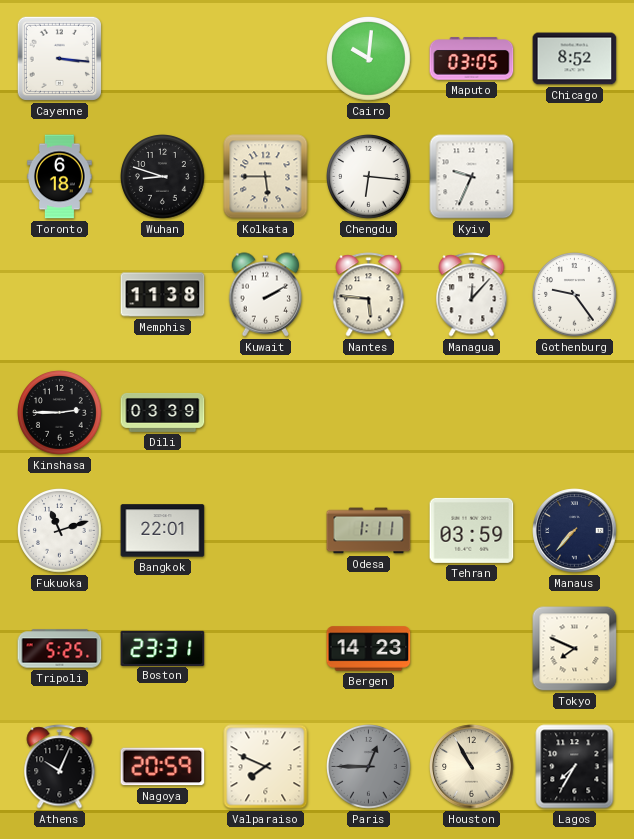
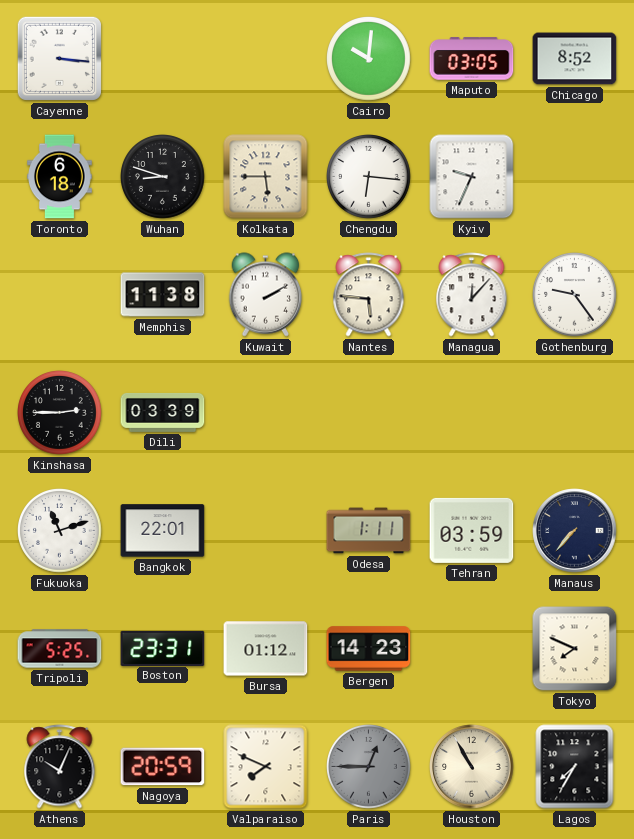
Bursa: none -> 01:12 (266, 649)
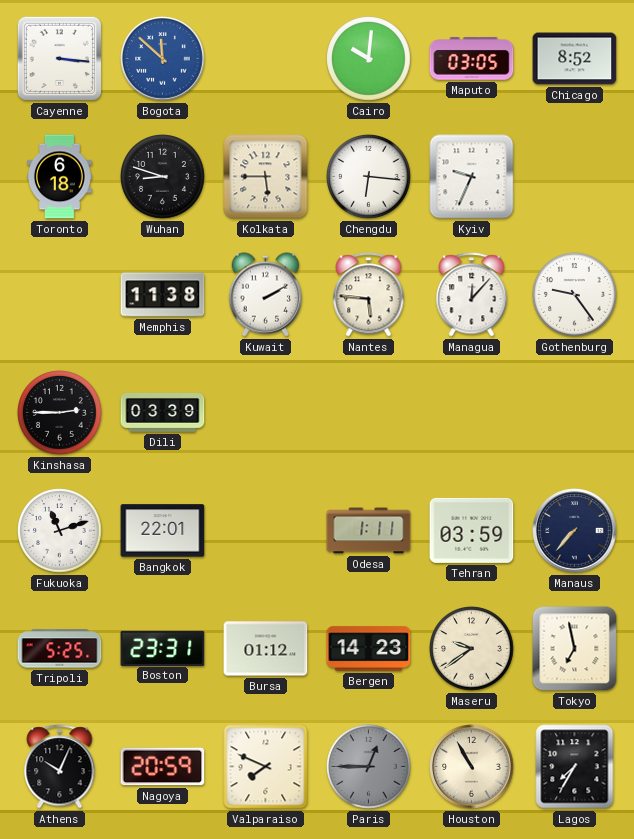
Bogota: none -> 11:52 (163, 59)
Maseru: none -> 9:39 (472, 649)
Tokyo: 7:49 -> 6:58 (575, 649)
